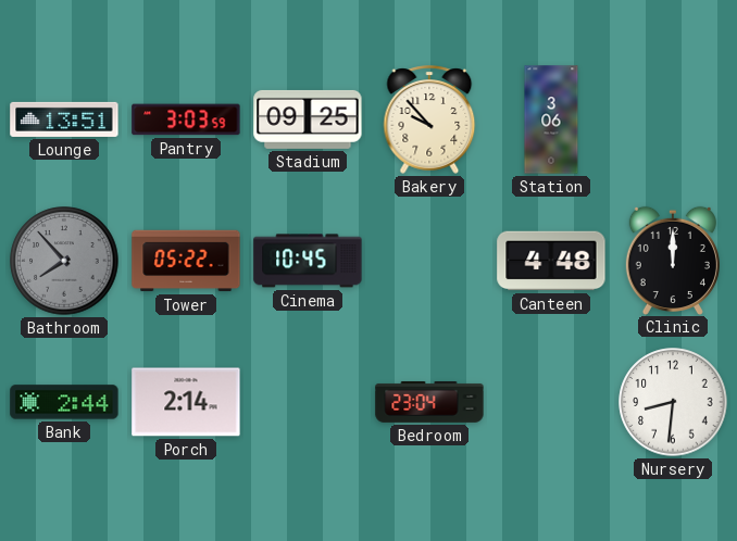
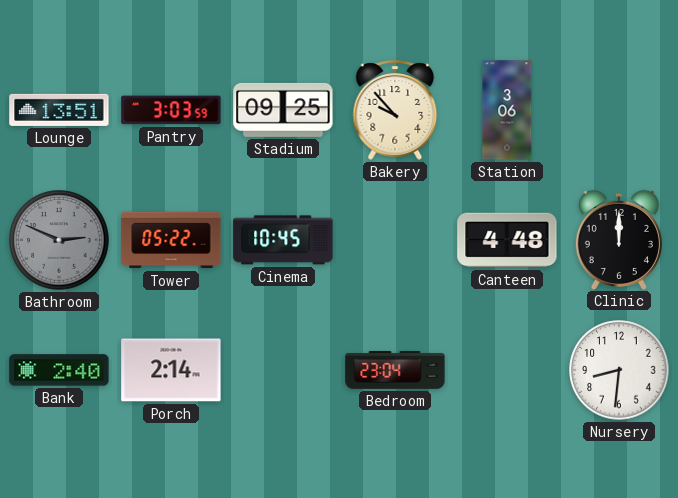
Bathroom: 7:53 -> 2:49 (59, 240)
Bank: 2:44 -> 2:40 (59, 370)
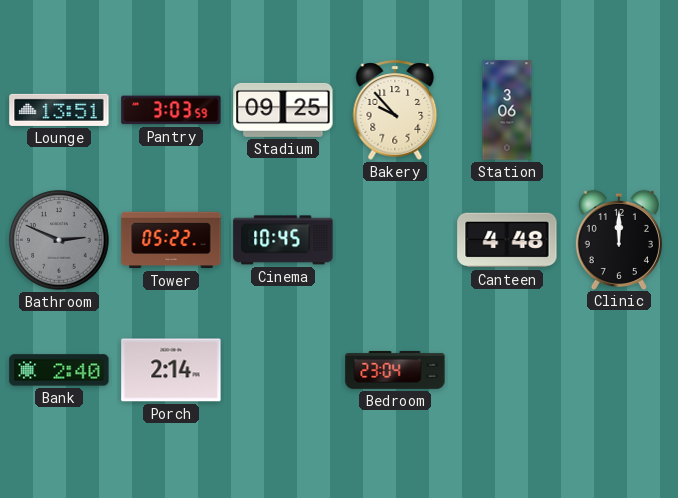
Nursery: 8:31 -> none (619, 370)
